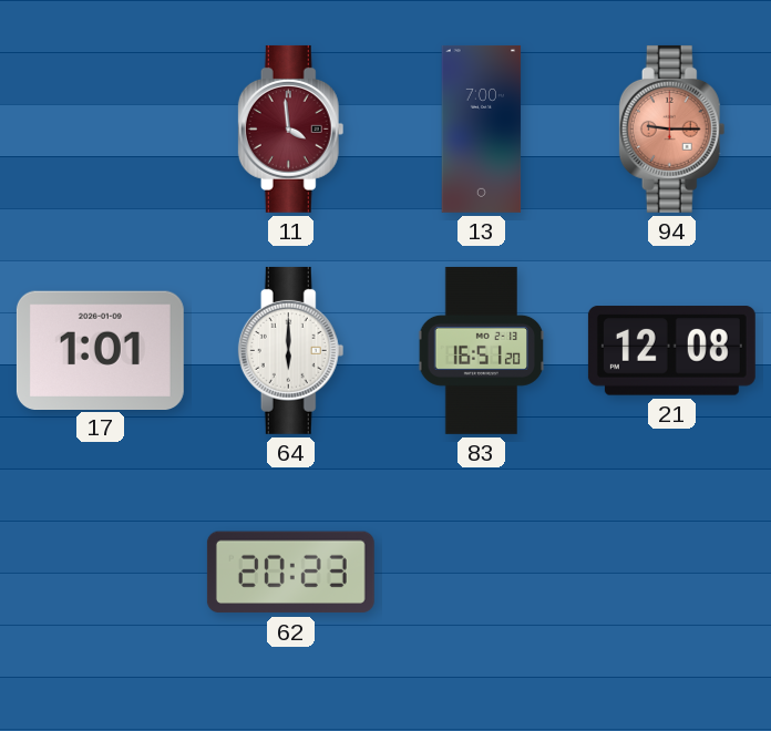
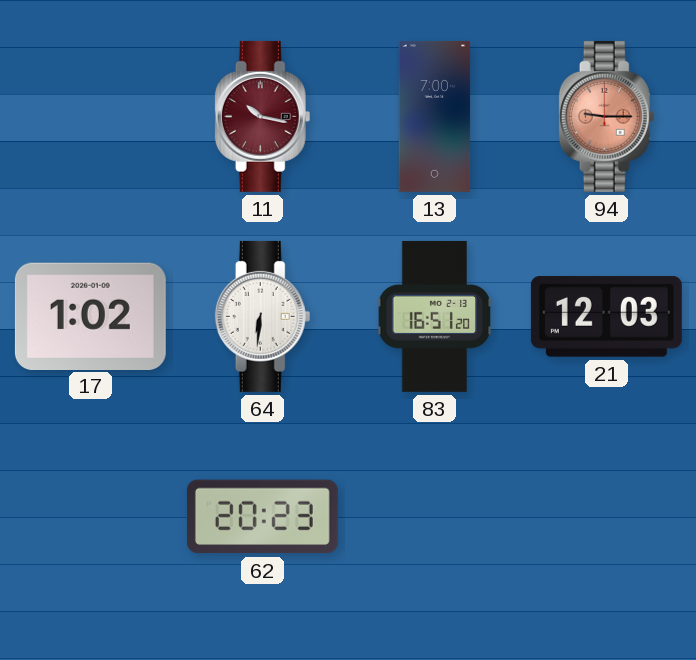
11: 3:59 -> 10:17 (263, 116)
17: 1:01 -> 1:02 (90, 316)
64: 6:00 -> 6:31 (263, 316)
21: 12:08 -> 12:03 (606, 317)
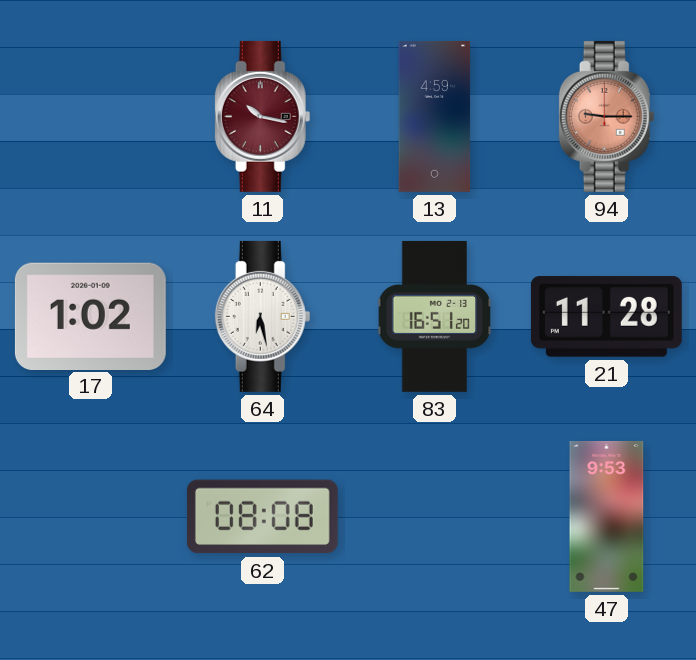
13: 7:00 -> 4:59 (435, 116)
64: 6:31 -> 6:28 (263, 316)
21: 12:03 -> 11:28 (606, 317)
62: 20:23 -> 08:08 (262, 517)
47: none -> 9:53 (607, 516)
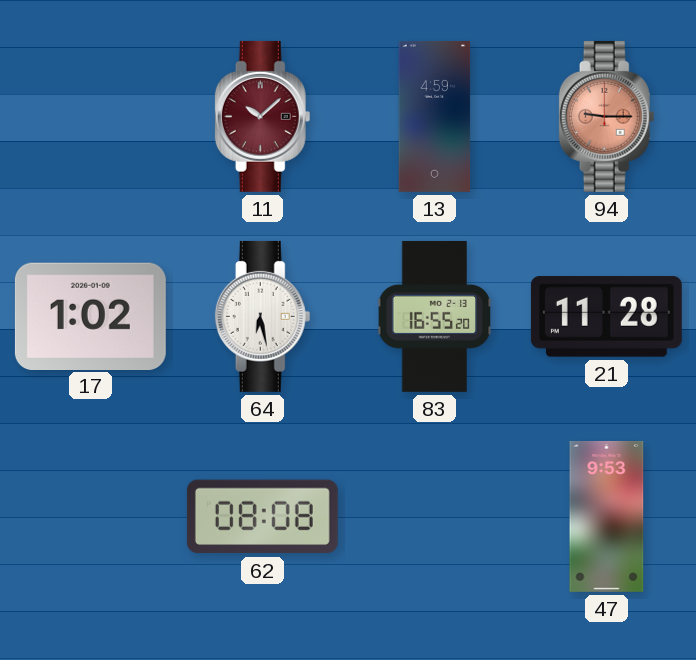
11: 10:17 -> 10:08 (263, 116)
83: 16:51 -> 16:55 (435, 316)
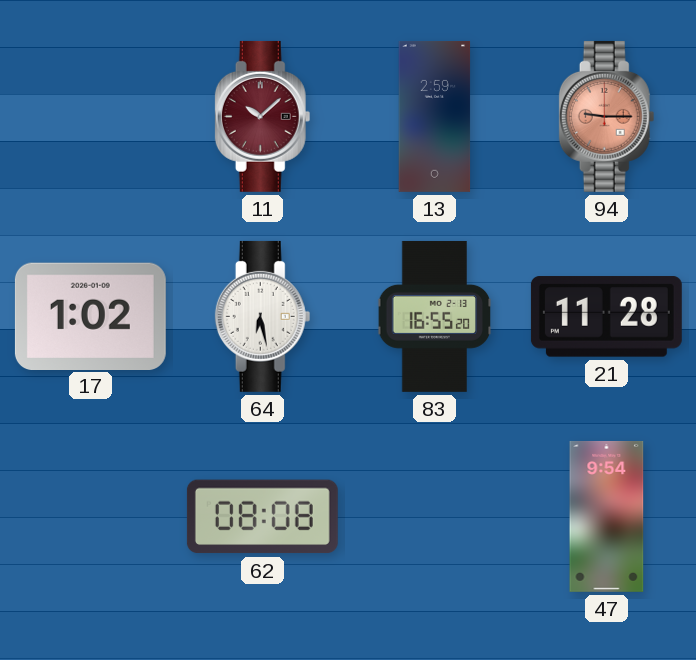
13: 4:59 -> 2:59 (435, 116)
47: 9:53 -> 9:54 (607, 516)
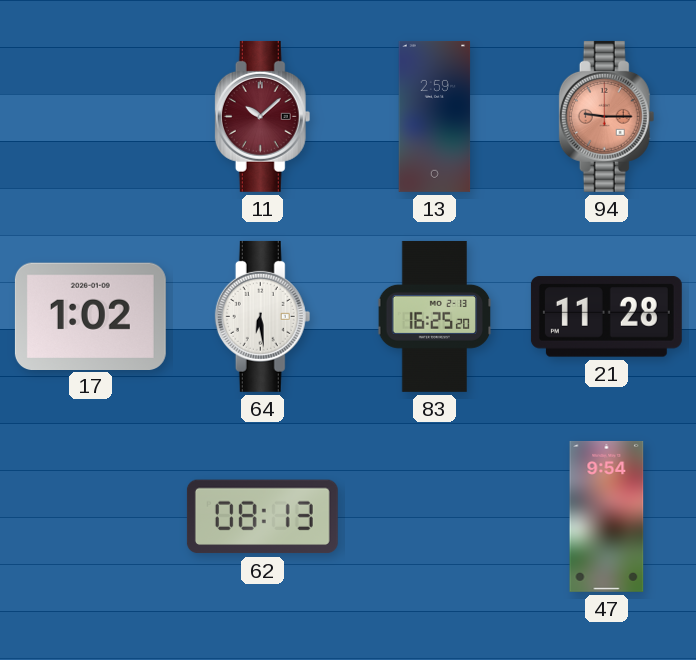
64: 6:28 -> 6:29 (263, 316)
83: 16:55 -> 16:25 (435, 316)
62: 08:08 -> 08:13 (262, 517)
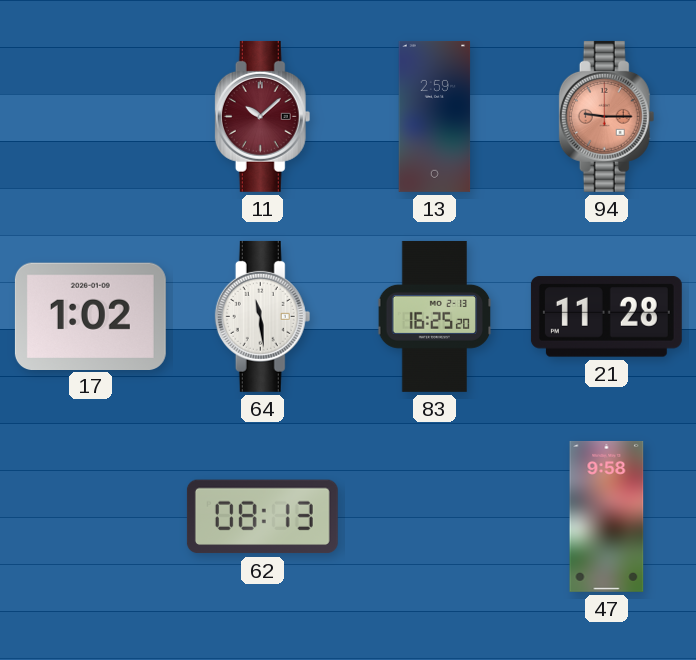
64: 6:29 -> 11:29 (263, 316)
47: 9:54 -> 9:58 (607, 516)
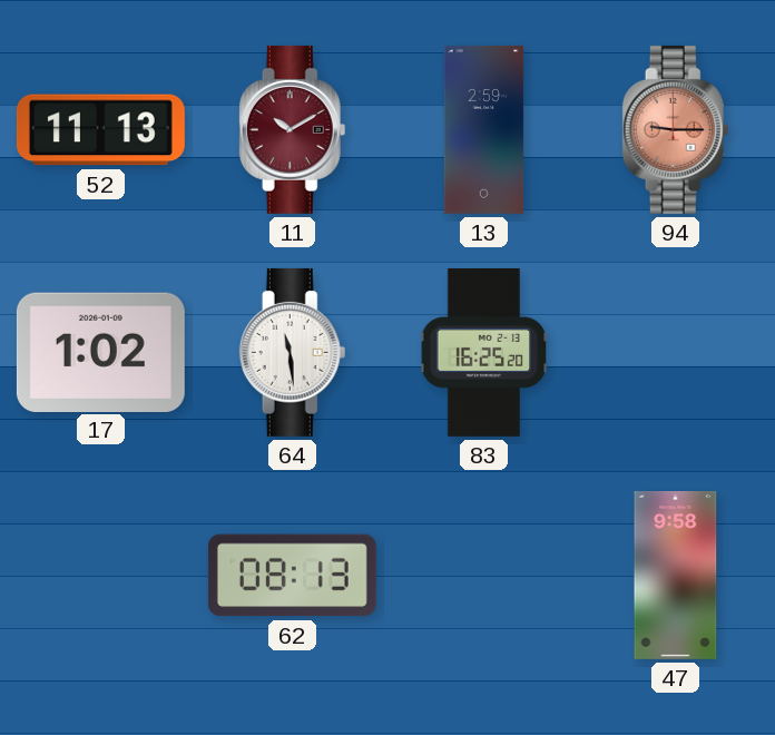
52: none -> 11:13 (100, 130)
11: 10:08 -> 10:10 (293, 129)
21: 11:28 -> none (606, 317)
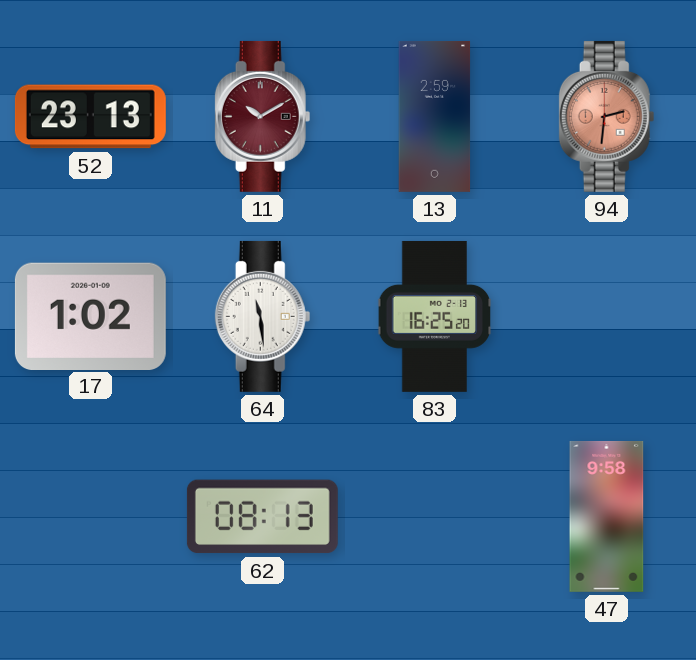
52: 11:13 -> 23:13 (90, 117)
94: 9:15 -> 2:31 (607, 116)
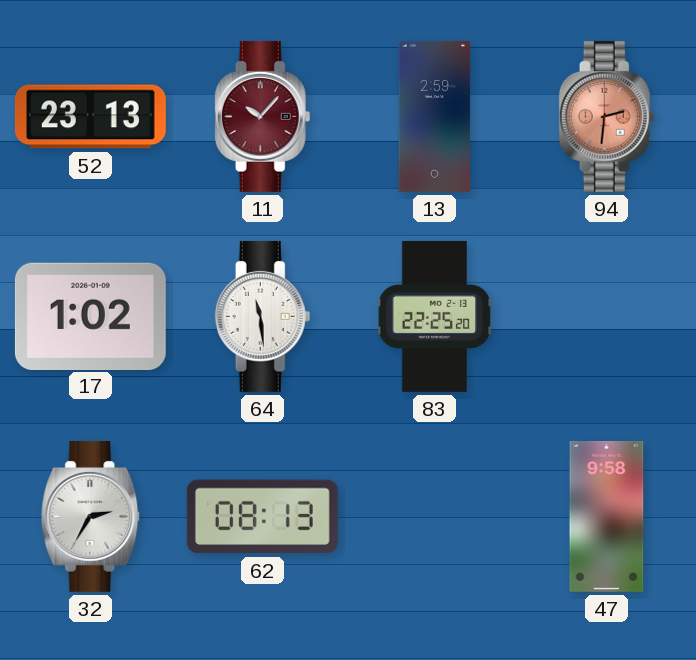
11: 10:10 -> 10:07 (263, 116)
83: 16:25 -> 22:25 (435, 316)
32: none -> 2:35 (91, 516)
